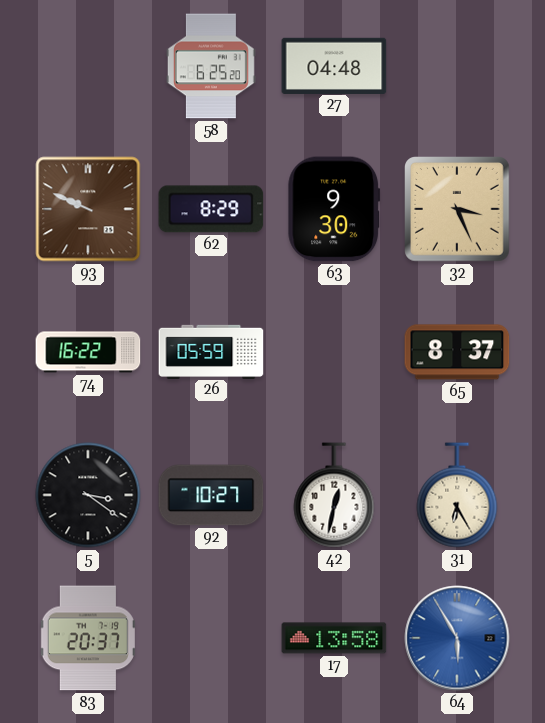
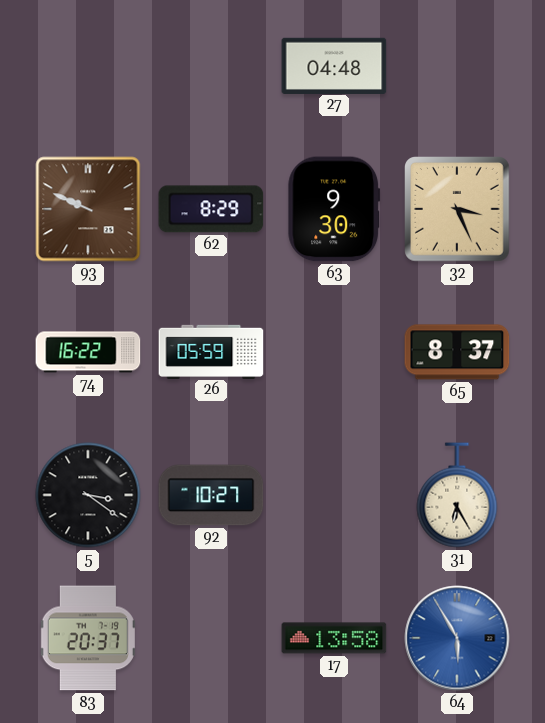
58: 6:25 -> none (211, 66)
42: 12:32 -> none (334, 495)
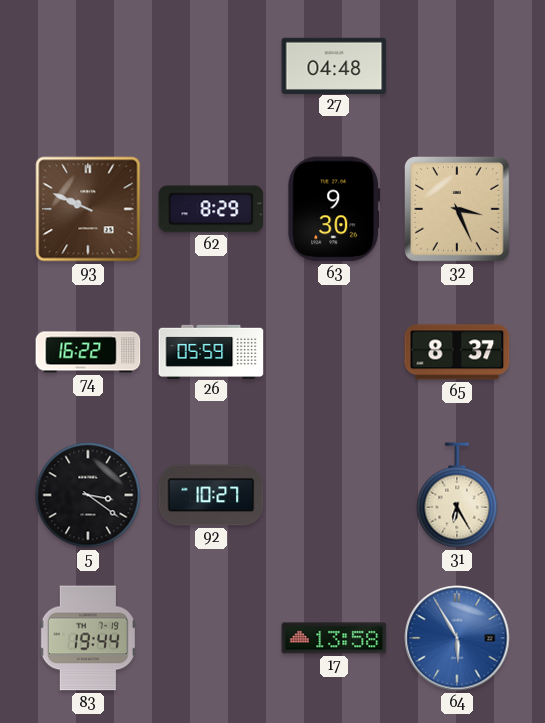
83: 20:37 -> 19:44 (88, 638)
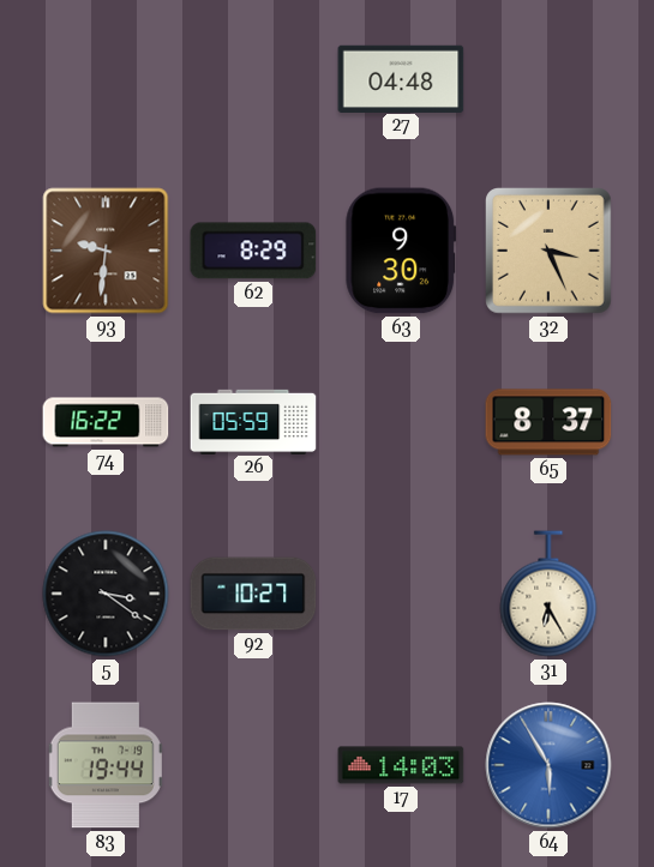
93: 9:49 -> 9:31 (106, 251)
17: 13:58 -> 14:03 (401, 765)
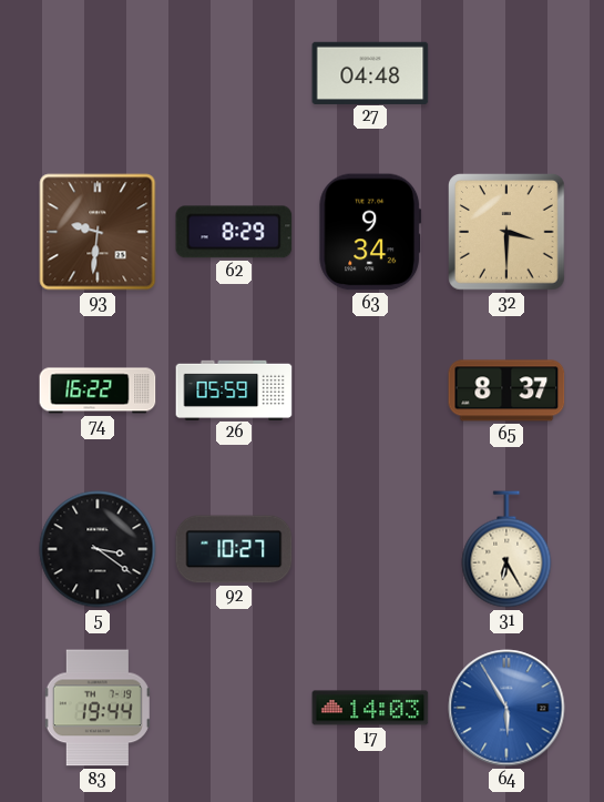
63: 9:30 -> 9:34 (370, 232)
32: 3:26 -> 3:30 (508, 233)
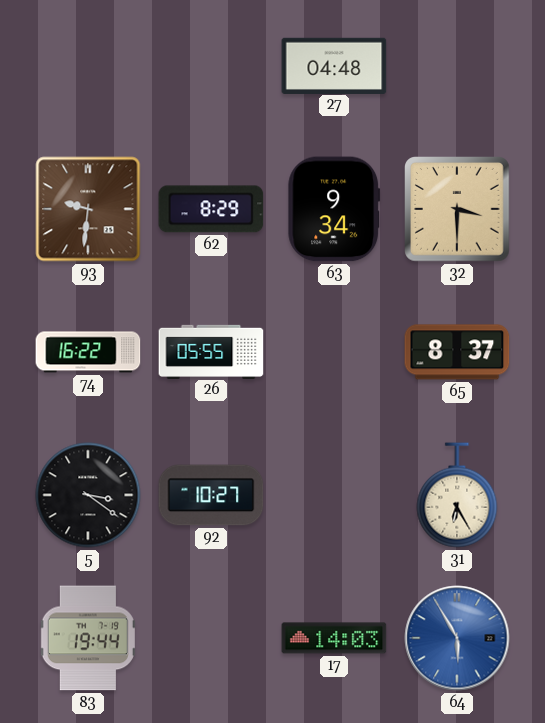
26: 05:59 -> 05:55 (211, 351)
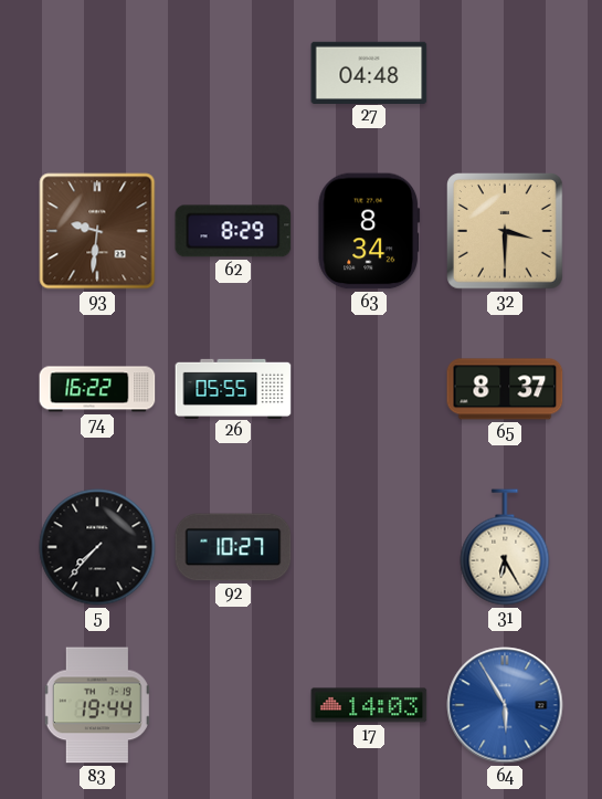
63: 9:34 -> 8:34 (369, 231)
5: 3:21 -> 7:37 (97, 547)
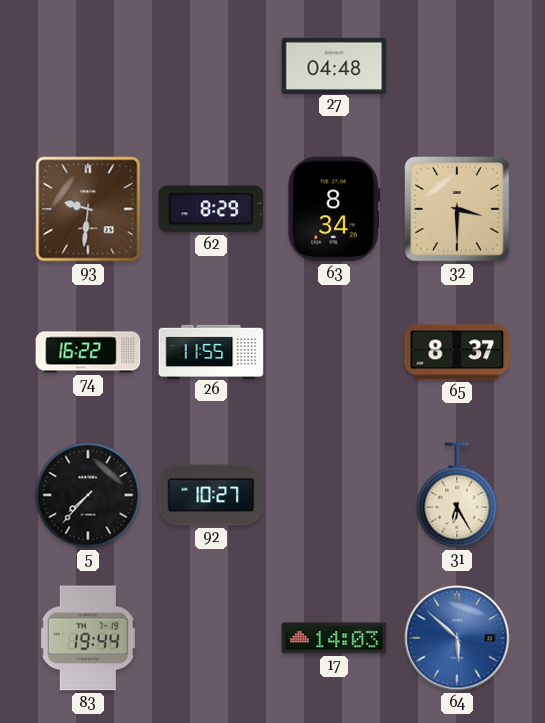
26: 05:55 -> 11:55 (211, 351)
64: 5:55 -> 5:52 (457, 638)
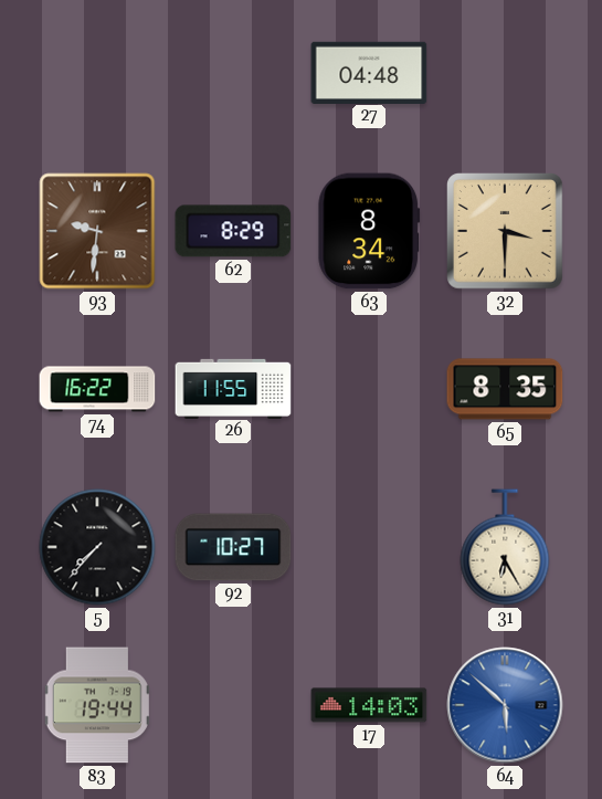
65: 8:37 -> 8:35 (505, 389)
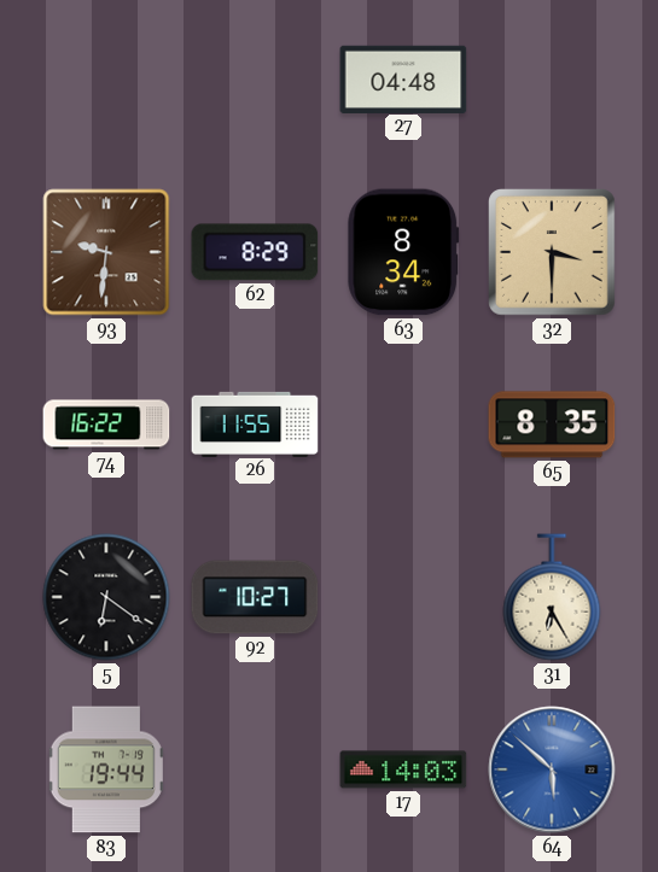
5: 7:37 -> 6:21 (106, 597)
